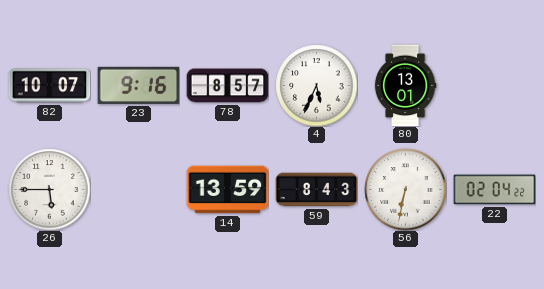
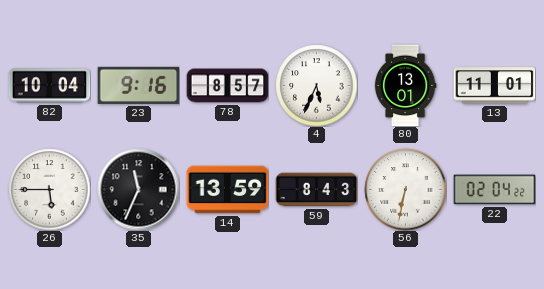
82: 10:07 -> 10:04 (49, 86)
13: none -> 11:01 (494, 86)
35: none -> 11:34 (138, 189)
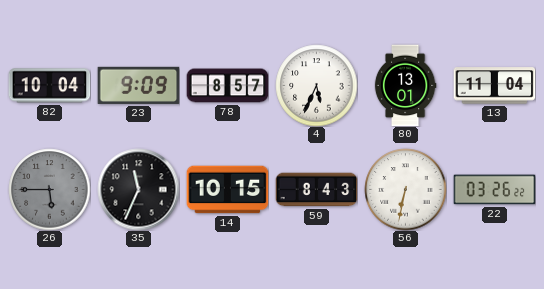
23: 9:16 -> 9:09 (138, 85)
13: 11:01 -> 11:04 (494, 86)
26 dial: white -> grey (49, 189)
14: 13:59 -> 10:15 (227, 190)
22: 02:04 -> 03:26 (494, 190)
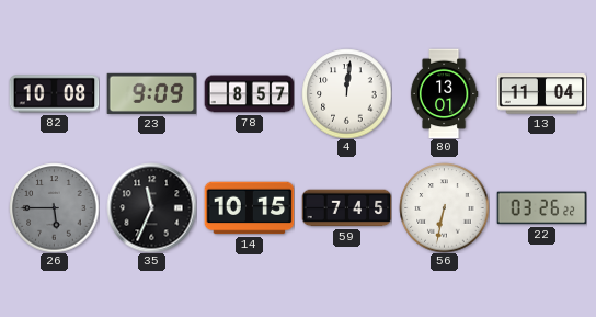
82: 10:04 -> 10:08 (54, 94)
4: 5:34 -> 12:01 (346, 93)
59: 8:43 -> 7:45 (346, 208)
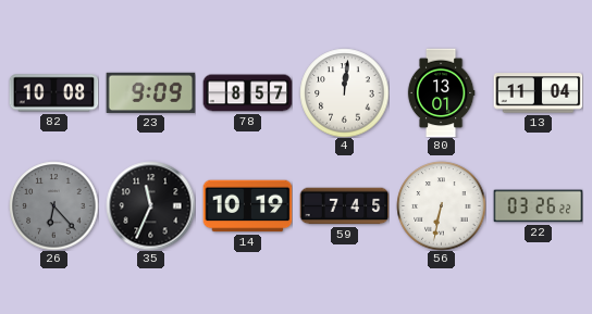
26: 5:45 -> 6:23 (53, 205)
14: 10:15 -> 10:19 (247, 206)
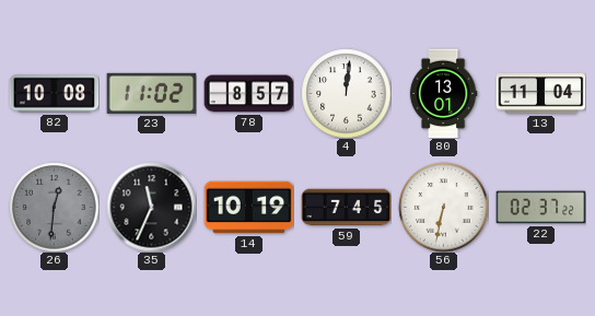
23: 9:09 -> 11:02 (151, 93)
26: 6:23 -> 12:31 (54, 207)
22: 03:26 -> 02:37 (540, 208)
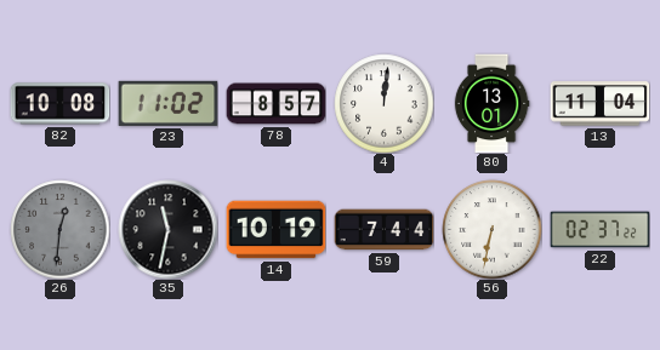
35: 11:34 -> 11:32 (167, 229)
59: 7:45 -> 7:44 (383, 230)
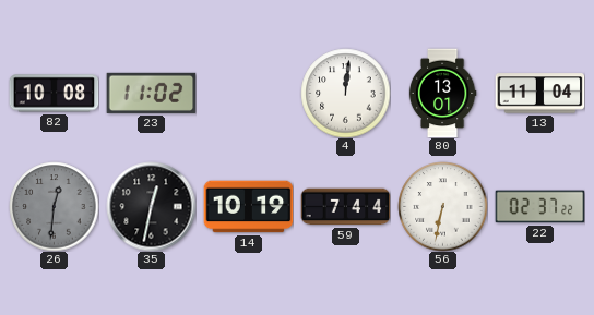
78: 8:57 -> none (275, 104)
35: 11:32 -> 12:32 (151, 206)
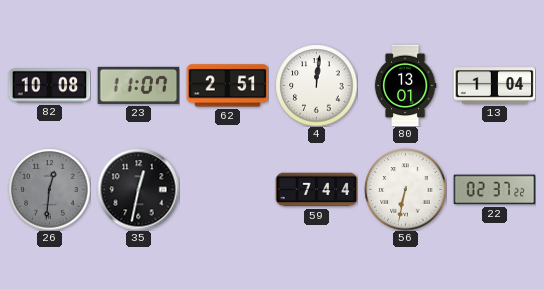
23: 11:02 -> 11:07 (138, 85)
62: none -> 2:51 (227, 86)
13: 11:04 -> 1:04 (494, 86)
14: 10:19 -> none (248, 207)
